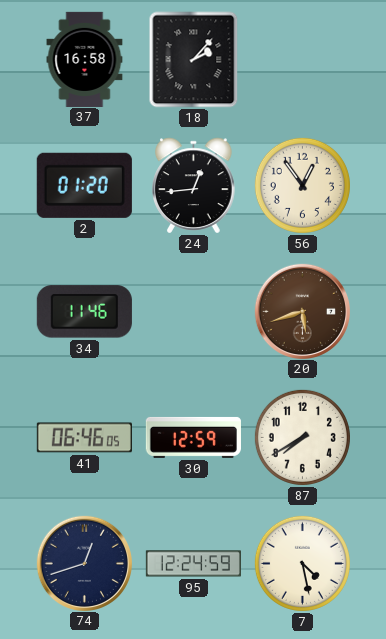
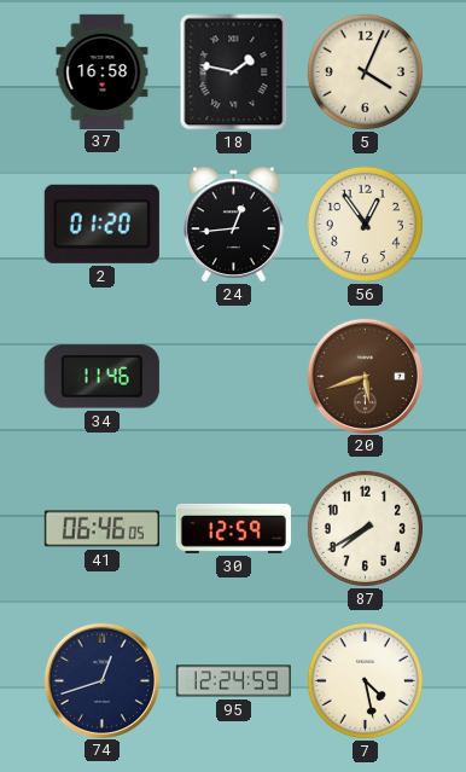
18: 2:07 -> 1:47 (234, 72)
5: none -> 4:04 (365, 71)
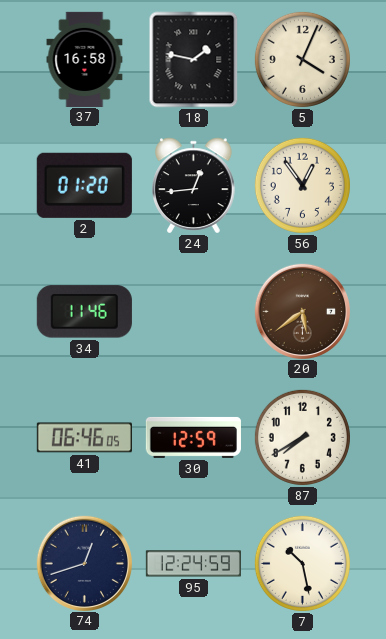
20: 5:42 -> 5:39 (302, 311)
7: 4:28 -> 10:28 (302, 563)
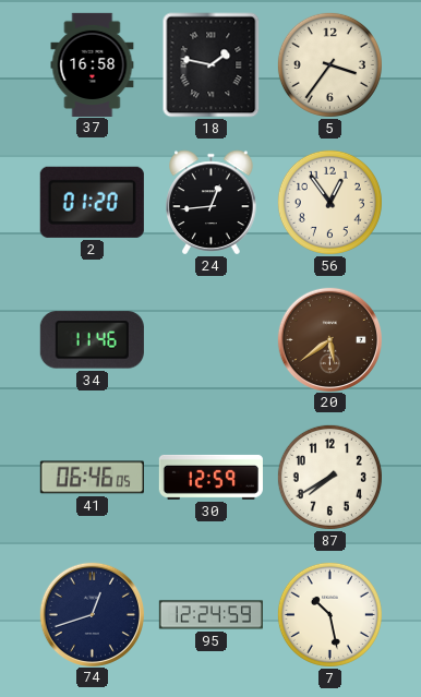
5: 4:04 -> 3:36 (329, 64)
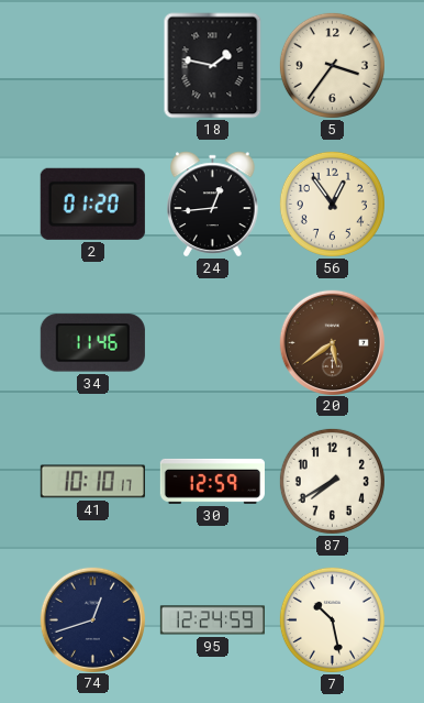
37: 16:58 -> none (93, 64)
41: 06:46 -> 10:10 (92, 482)
